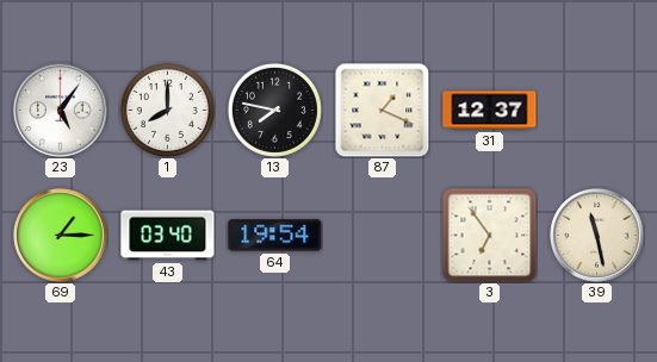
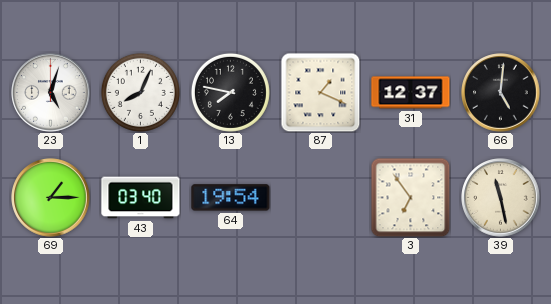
23: 5:06 -> 5:03 (51, 93)
1: 8:00 -> 8:04 (140, 92)
66: none -> 5:01 (501, 93)
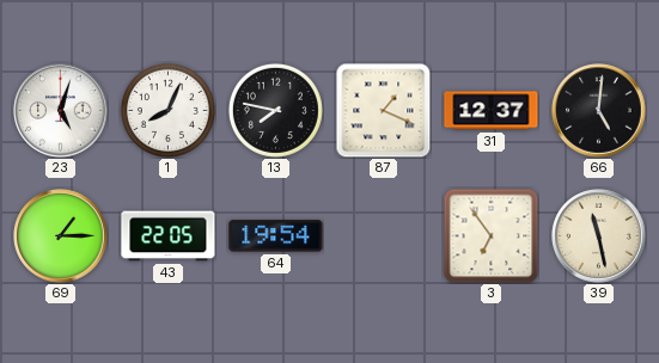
43: 03:40 -> 22:05 (169, 236)
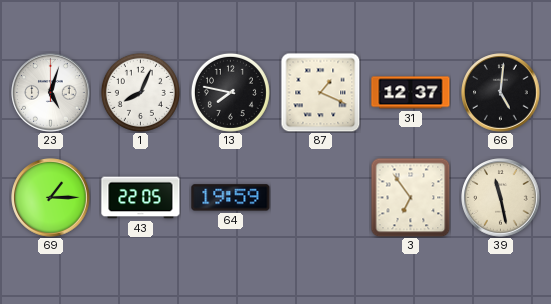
64: 19:54 -> 19:59 (231, 198)
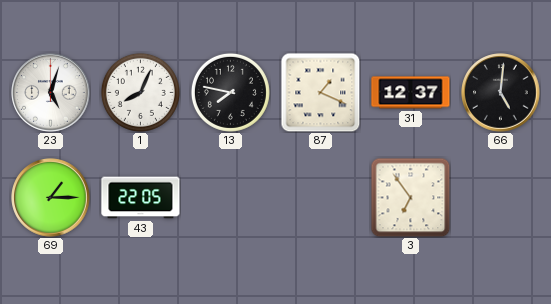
64: 19:59 -> none (231, 198)
39: 11:28 -> none (501, 198)
